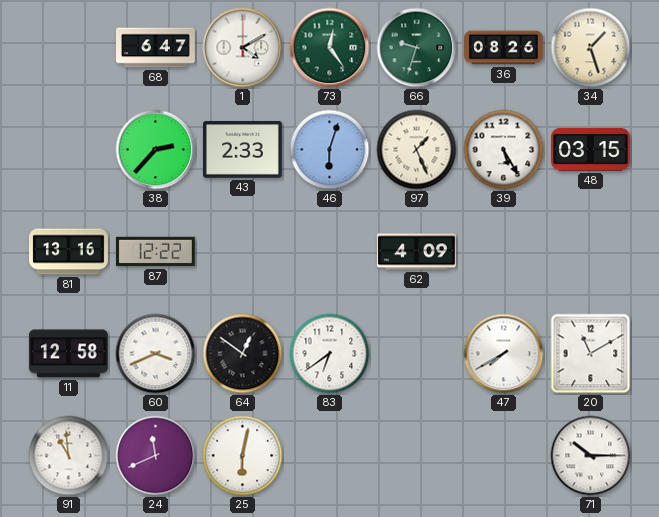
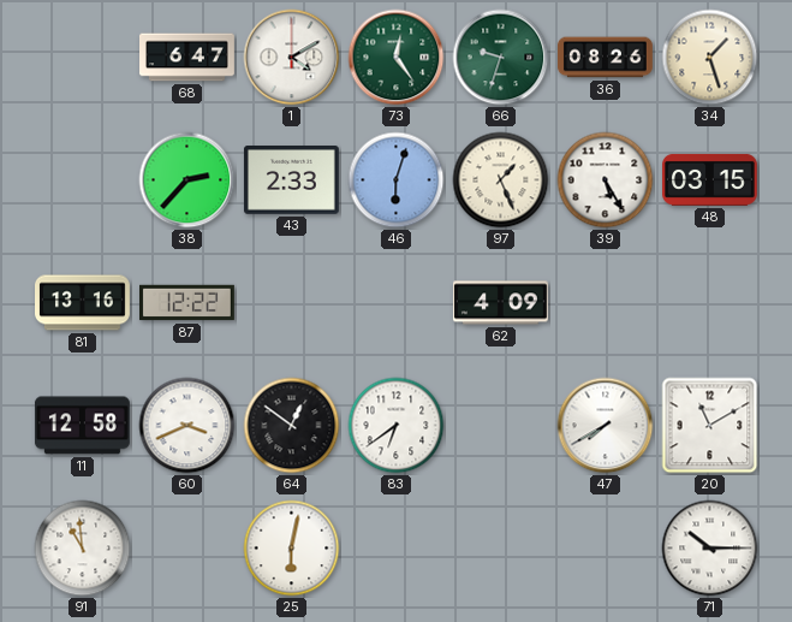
24: 11:41 -> none (156, 456)
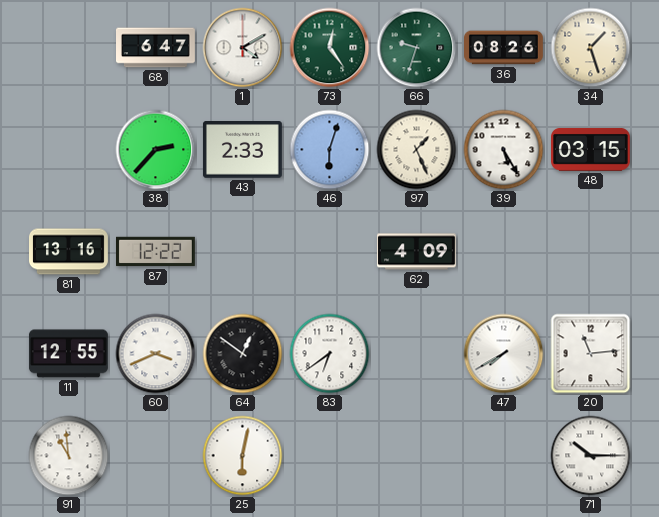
11: 12:58 -> 12:55 (68, 354)
20: 11:10 -> 11:14 (591, 354)
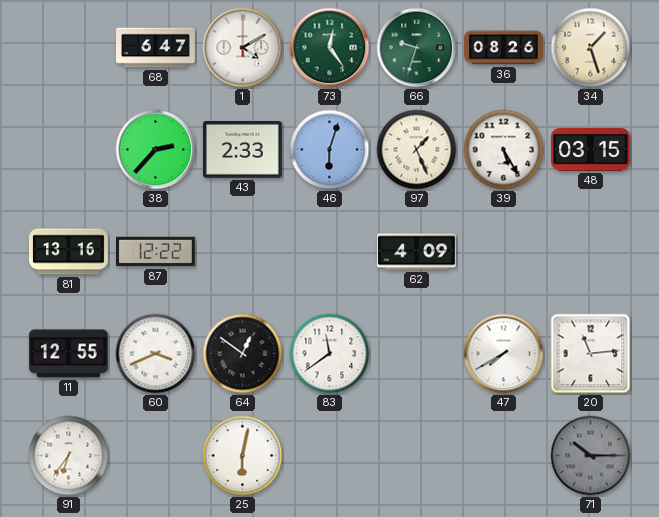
83: 6:39 -> 11:39 (330, 354)
91: 10:59 -> 6:36 (69, 456)
71 dial: white -> grey (591, 456)
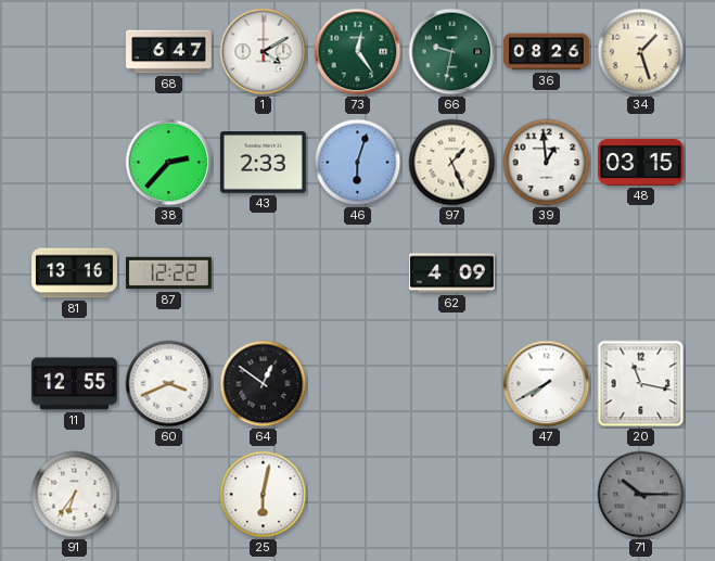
66: 9:33 -> 9:32 (452, 52)
39: 5:25 -> 12:59 (547, 163)
83: 11:39 -> none (330, 354)
20: 11:14 -> 11:17 (641, 384)
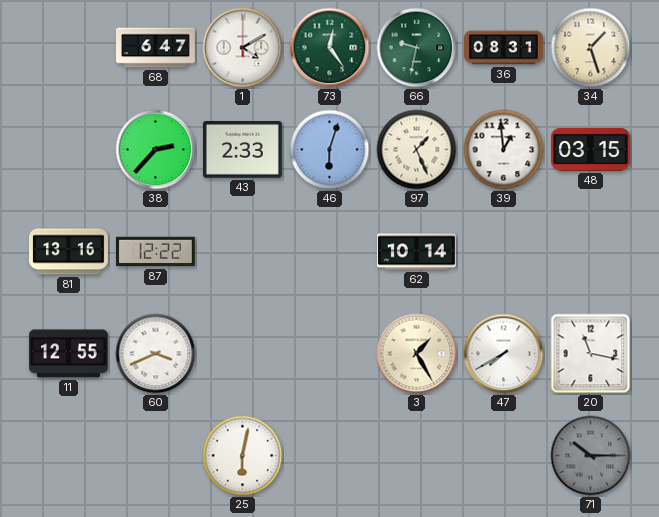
36: 08:26 -> 08:31 (504, 48)
62: 4:09 -> 10:14 (416, 252)
64: 12:51 -> none (264, 384)
3: none -> 1:25 (417, 354)
91: 6:36 -> none (75, 495)
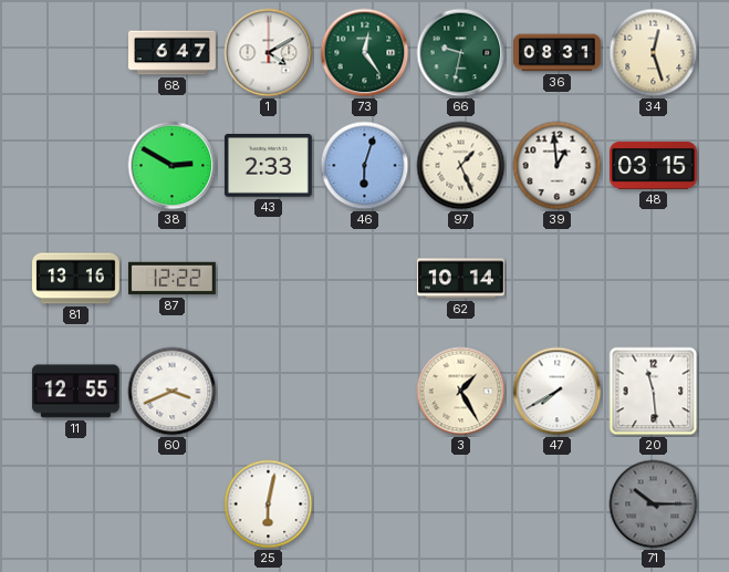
34: 1:27 -> 12:27 (654, 53)
38: 2:37 -> 2:50 (173, 166)
20: 11:17 -> 11:29 (654, 392)
